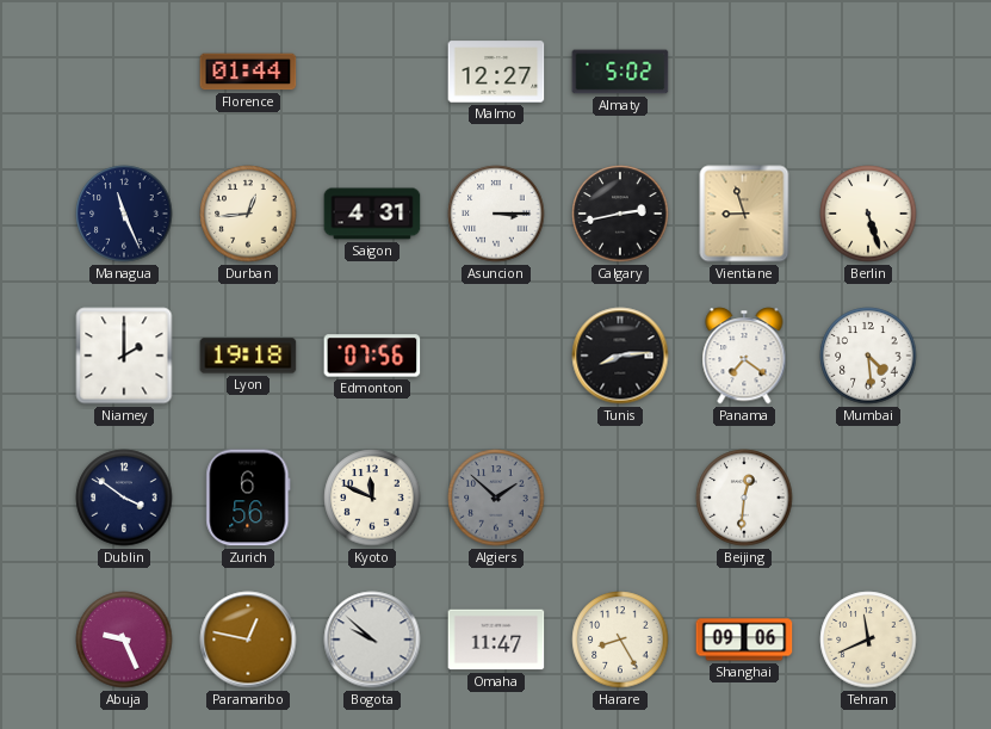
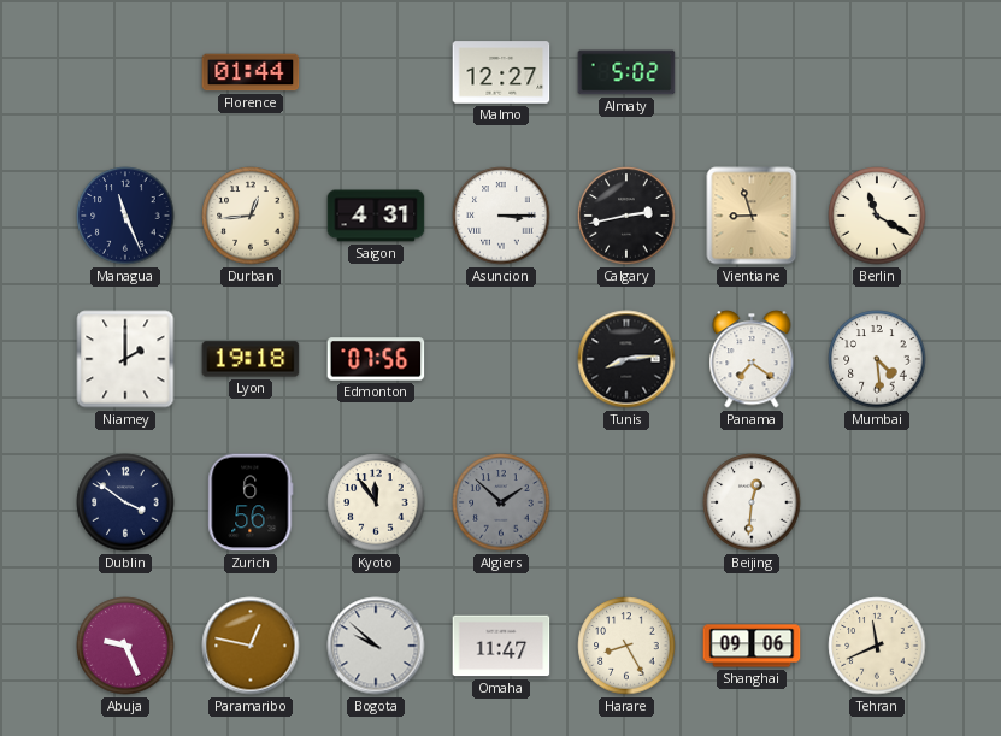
Berlin: 5:27 -> 11:20 (877, 216)
Kyoto: 11:49 -> 11:54 (376, 502)
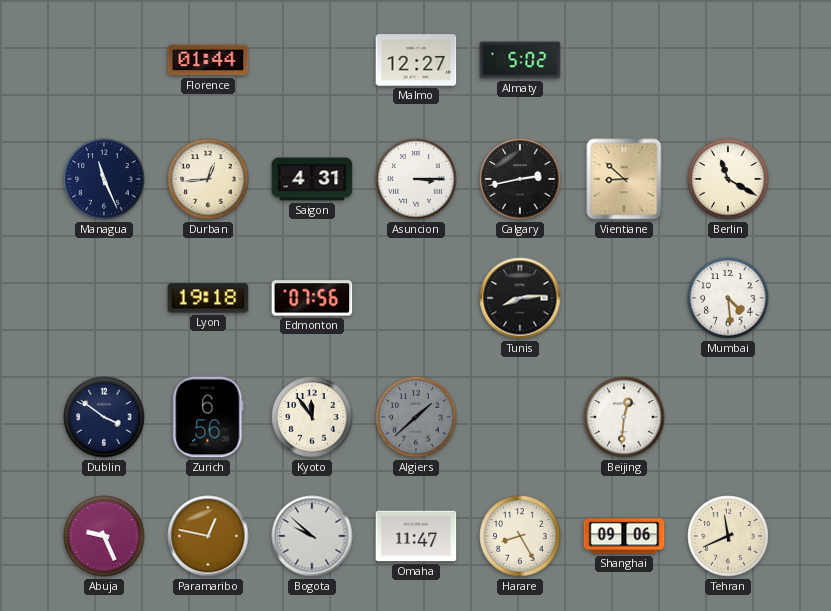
Vientiane: 8:57 -> 8:52 (624, 179)
Niamey: 2:00 -> none (125, 359)
Panama: 7:21 -> none (752, 359)
Algiers: 1:52 -> 1:38 (416, 417)
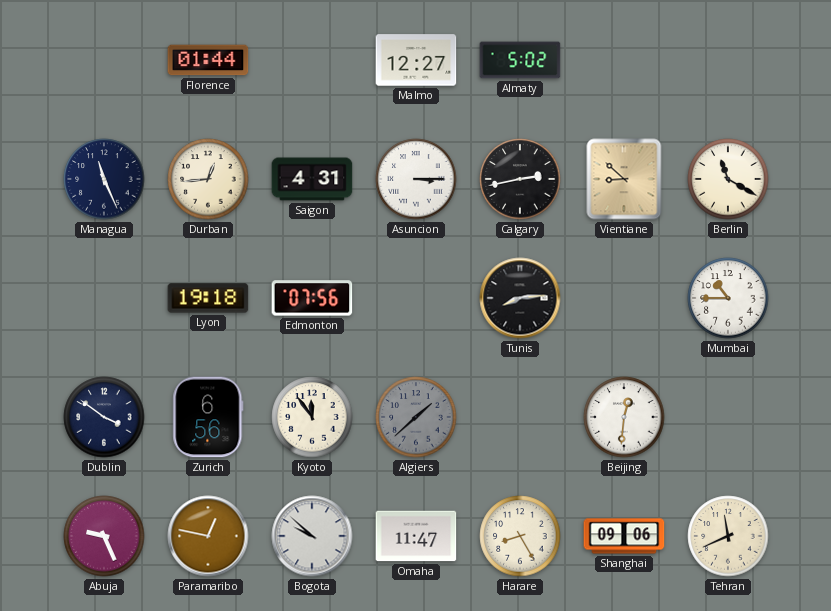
Mumbai: 4:29 -> 10:45 (728, 298)
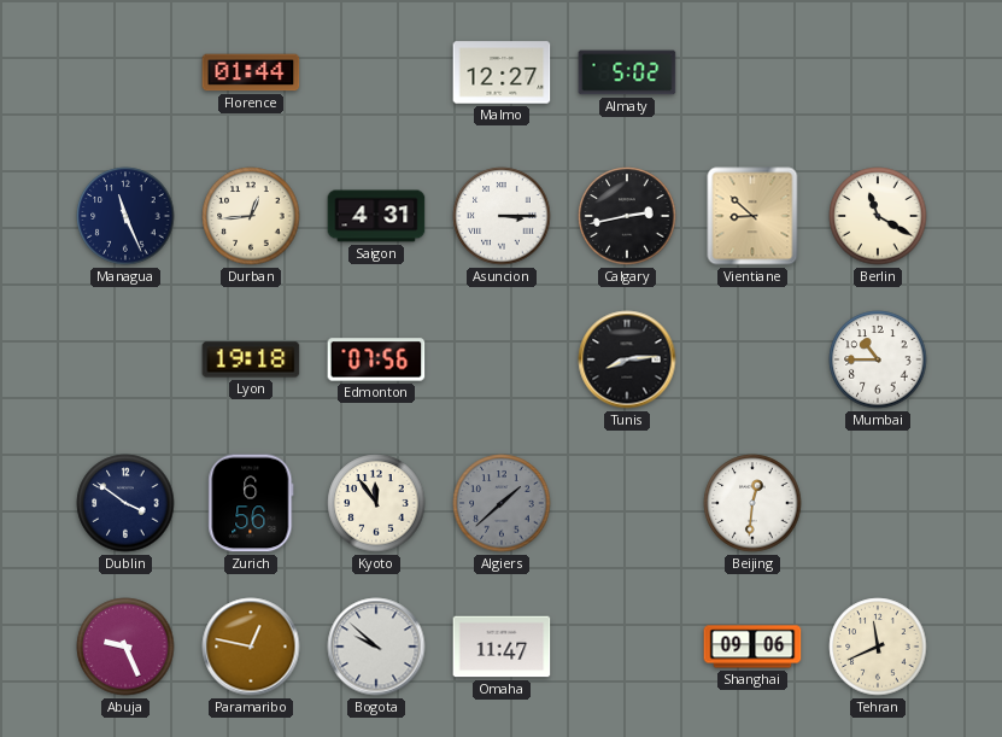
Harare: 8:25 -> none (520, 536)
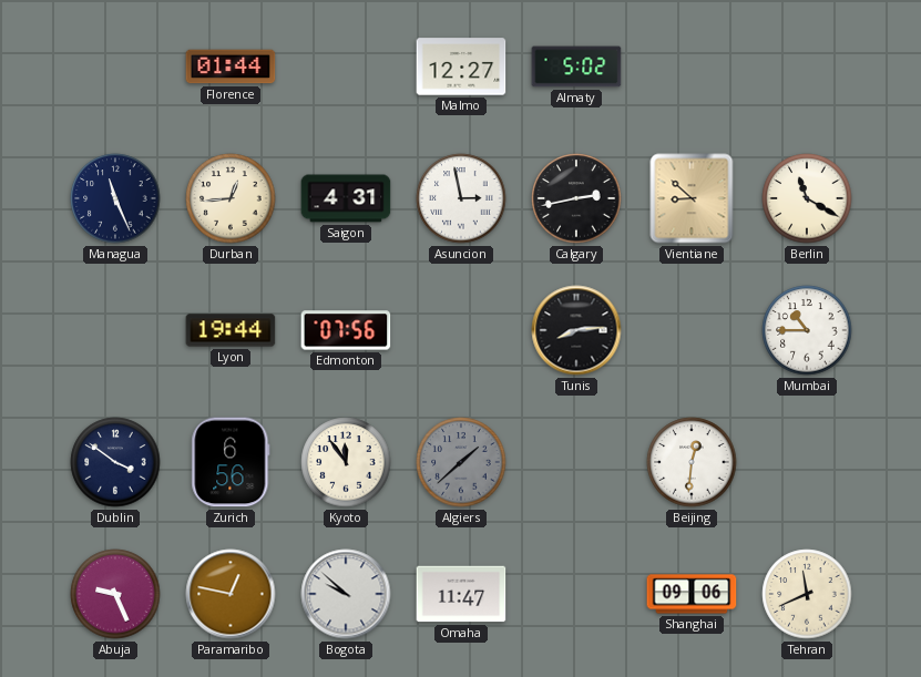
Asuncion: 3:15 -> 2:58 (461, 198)
Lyon: 19:18 -> 19:44 (231, 330)
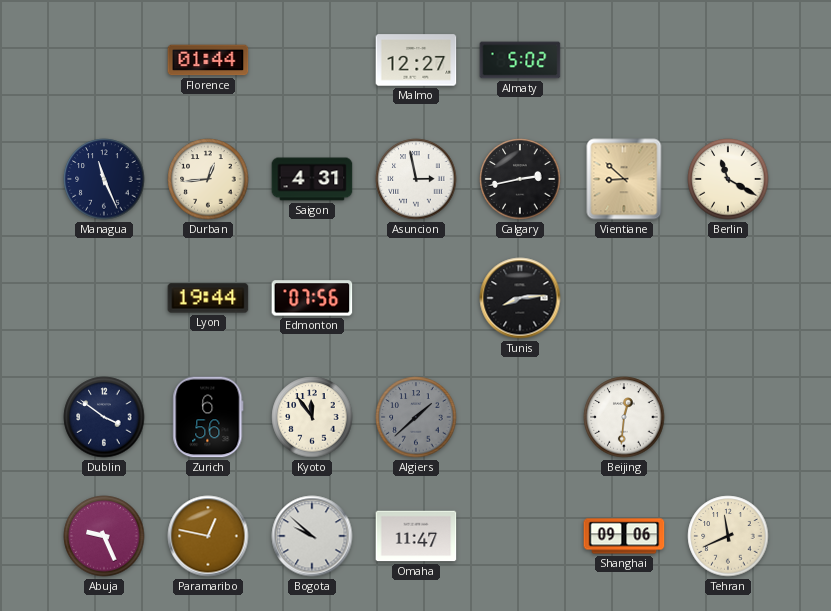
Mumbai: 10:45 -> none (807, 330)
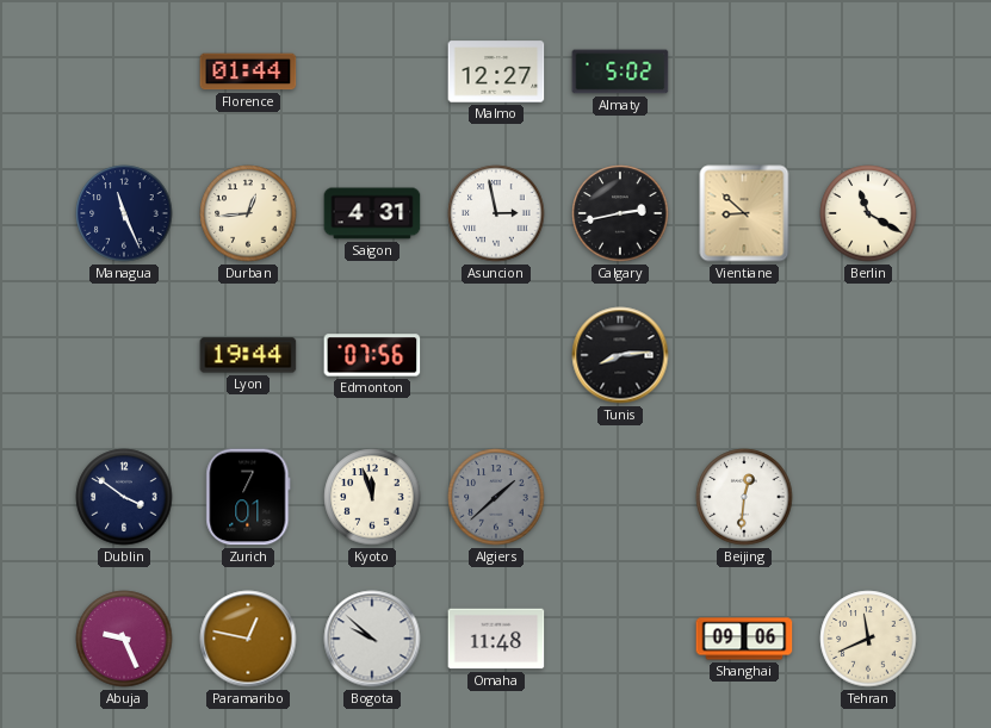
Zurich: 6:56 -> 7:01 (248, 497)
Kyoto: 11:54 -> 11:57 (372, 497)
Omaha: 11:47 -> 11:48 (496, 639)
